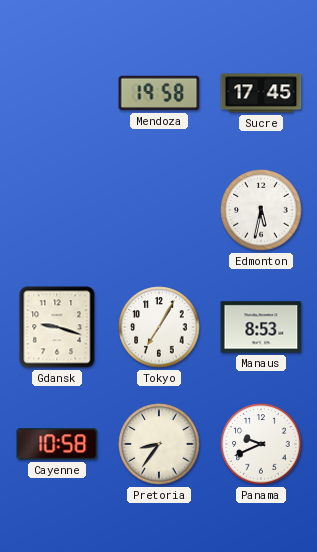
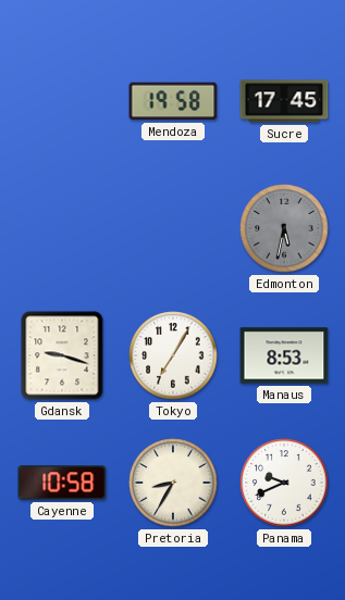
Edmonton dial: white -> grey (284, 228)
Pretoria: 8:36 -> 8:35 (173, 483)
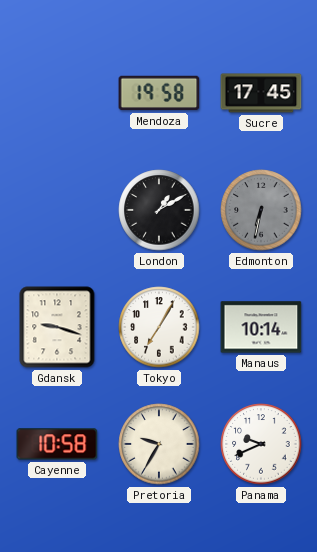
London: none -> 1:10 (159, 210)
Edmonton: 5:32 -> 6:32 (261, 210)
Manaus: 8:53 -> 10:14 (261, 327)
Pretoria: 8:35 -> 9:35 (159, 444)
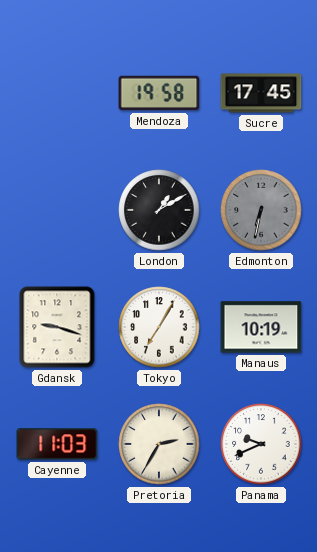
Manaus: 10:14 -> 10:19 (261, 327)
Cayenne: 10:58 -> 11:03 (57, 444)
Pretoria: 9:35 -> 2:35 (159, 444)
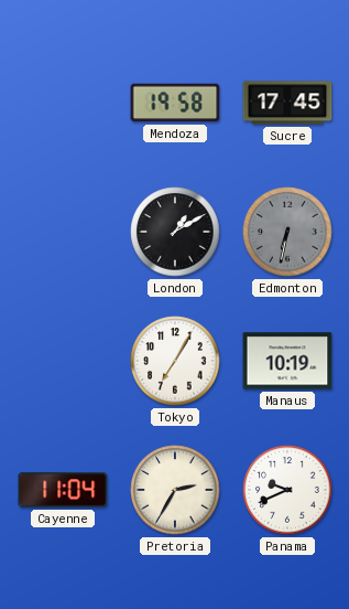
Gdansk: 9:18 -> none (57, 327)
Cayenne: 11:03 -> 11:04 (63, 490)
